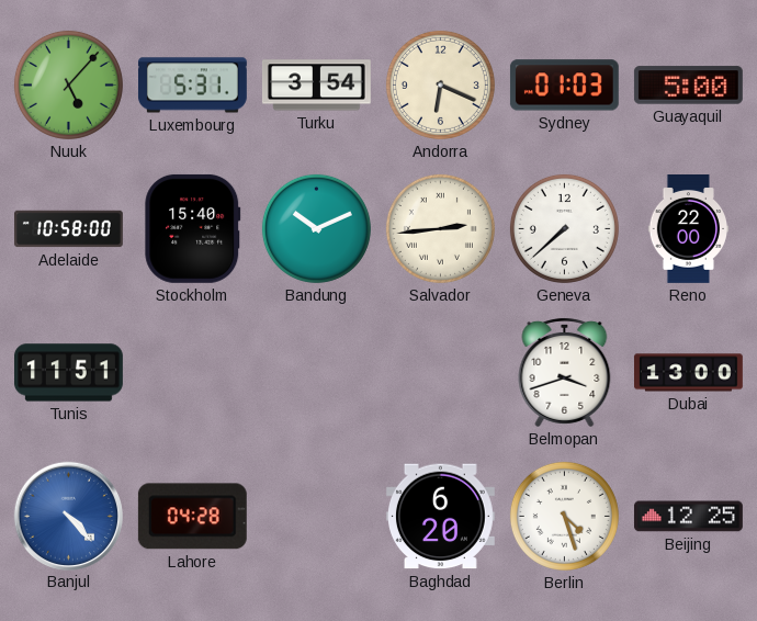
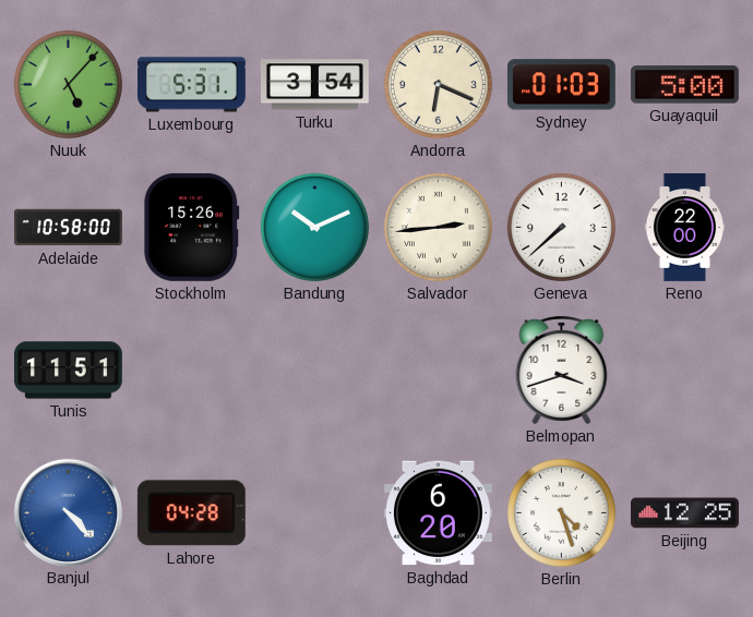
Stockholm: 15:40 -> 15:26 (192, 227)
Dubai: 13:00 -> none (689, 373)
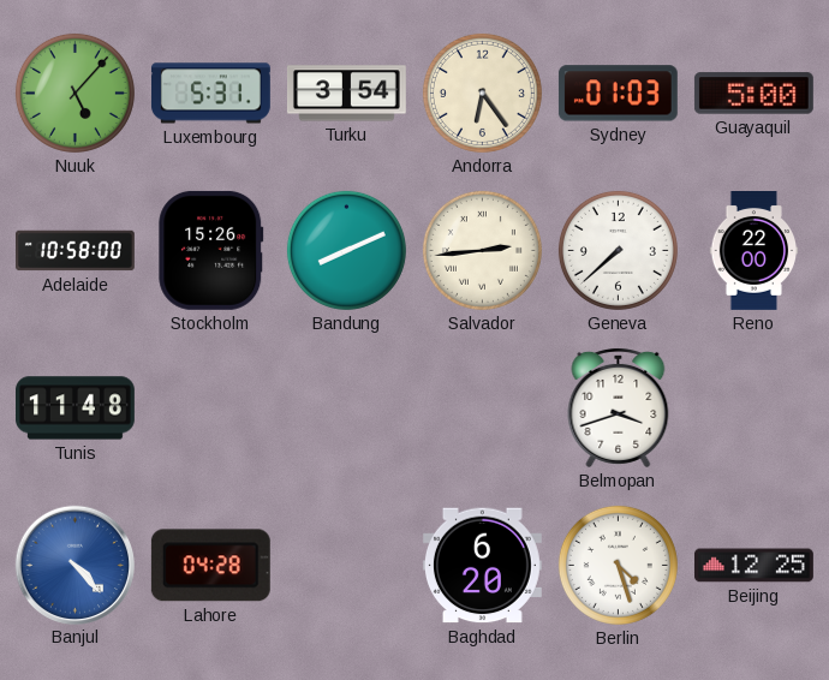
Andorra: 6:19 -> 6:24 (482, 93)
Bandung: 10:11 -> 8:11 (346, 250)
Tunis: 11:51 -> 11:48 (76, 408)
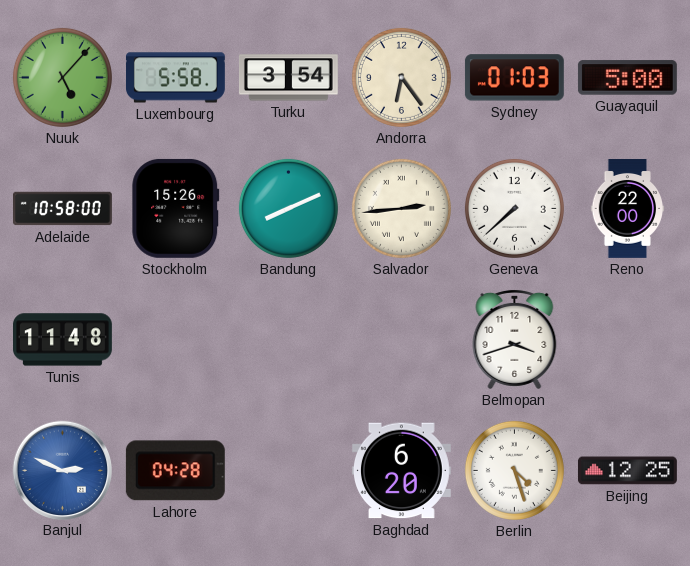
Luxembourg: 5:31 -> 5:58 (175, 78)
Banjul: 4:23 -> 2:49 (62, 470)
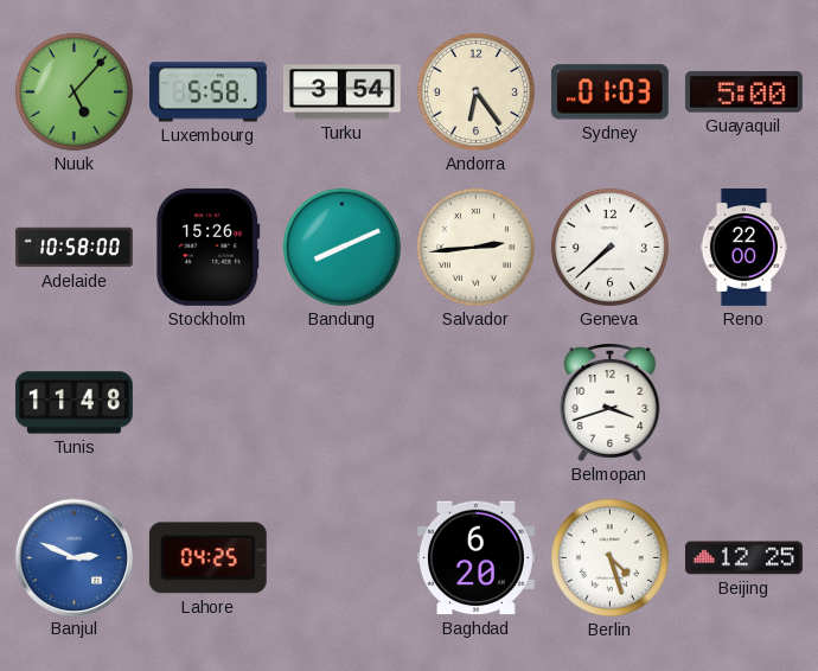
Lahore: 04:28 -> 04:25 (207, 558)
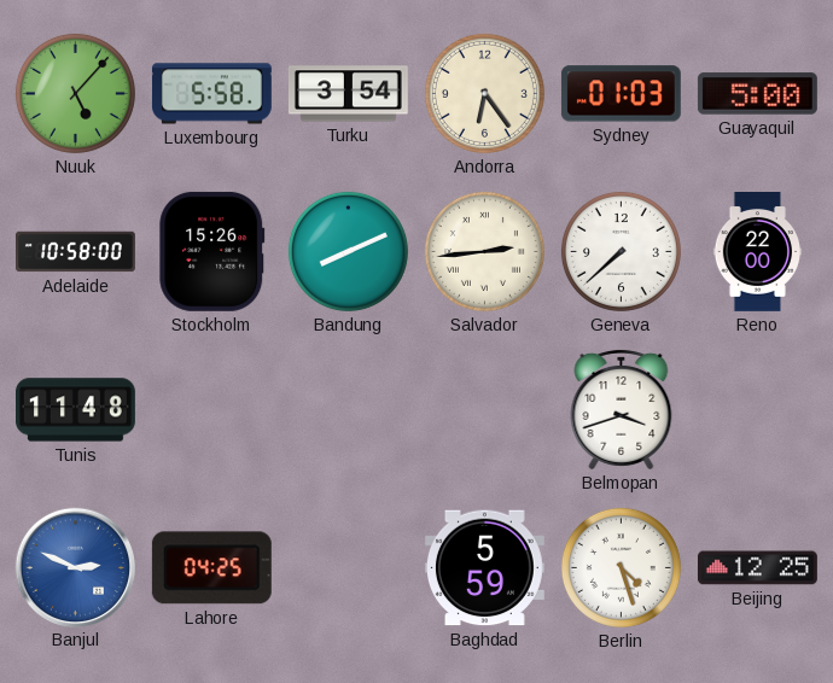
Baghdad: 6:20 -> 5:59 (484, 568)
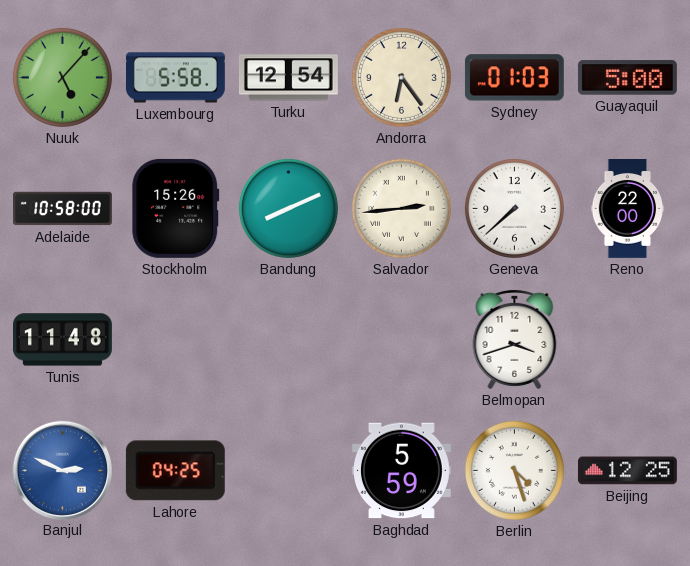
Turku: 3:54 -> 12:54 (288, 78)
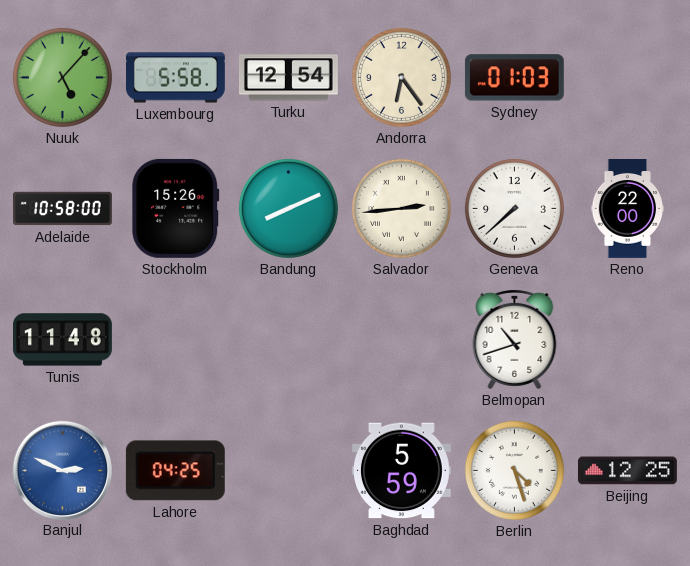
Guayaquil: 5:00 -> none (627, 78)
Belmopan: 3:42 -> 10:42 (515, 339)
